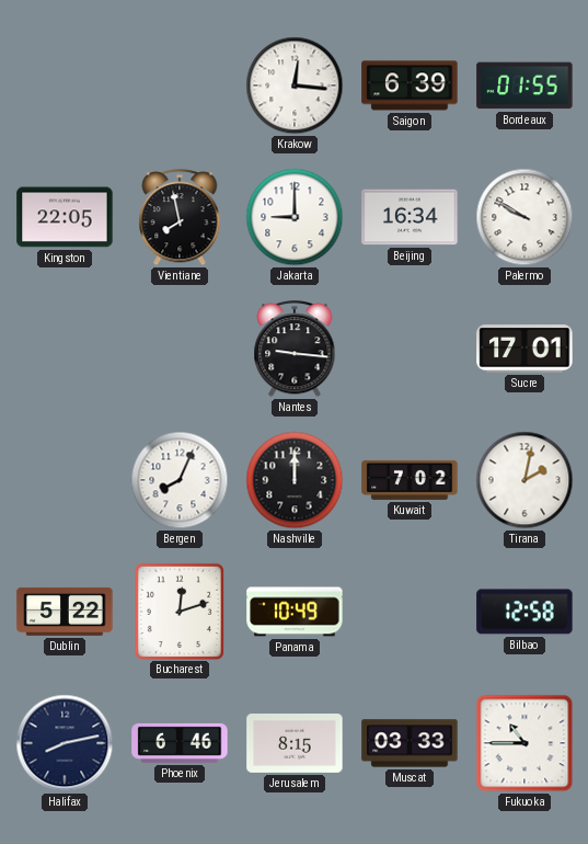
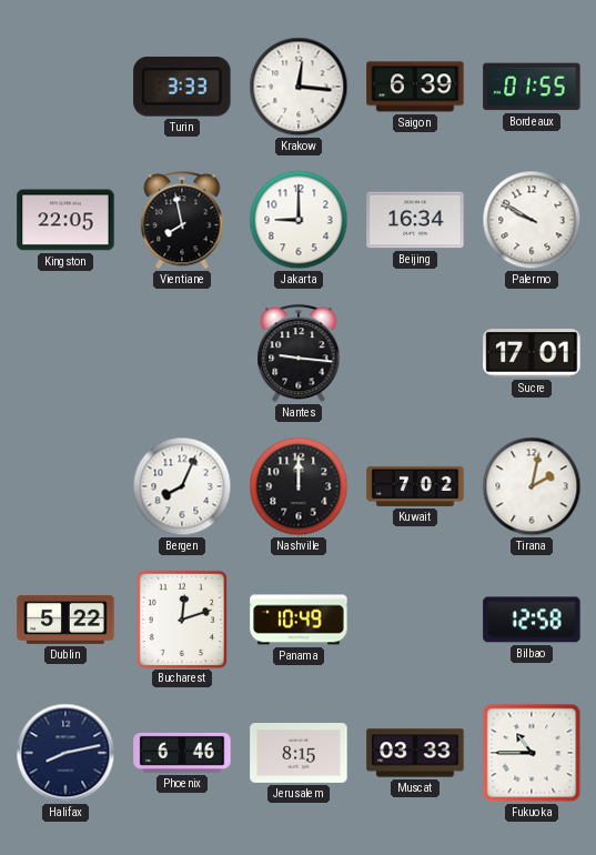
Turin: none -> 3:33 (182, 88)
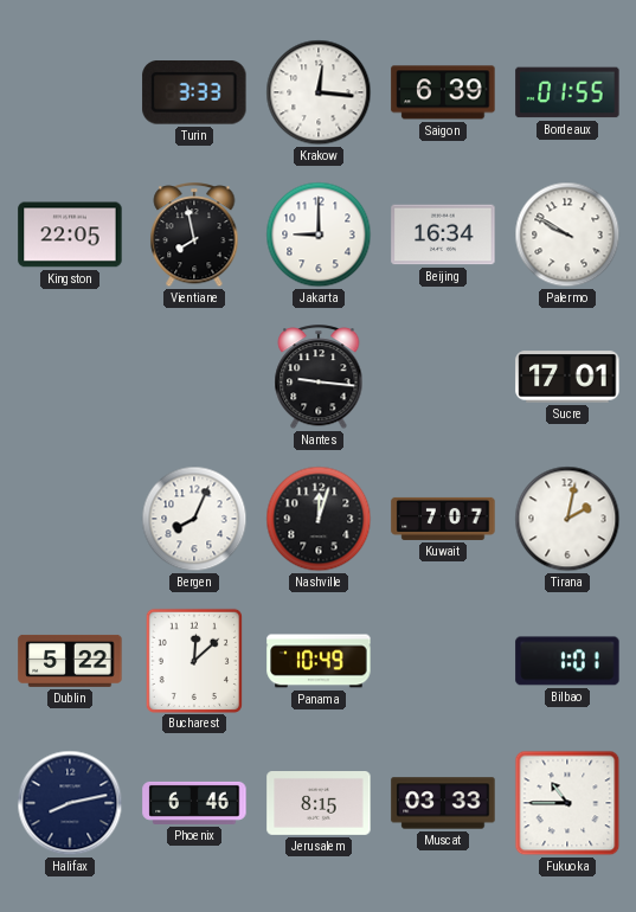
Nashville: 12:00 -> 12:03 (319, 519)
Kuwait: 7:02 -> 7:07 (443, 519)
Bucharest: 12:12 -> 12:08 (194, 660)
Bilbao: 12:58 -> 1:01 (567, 661)
